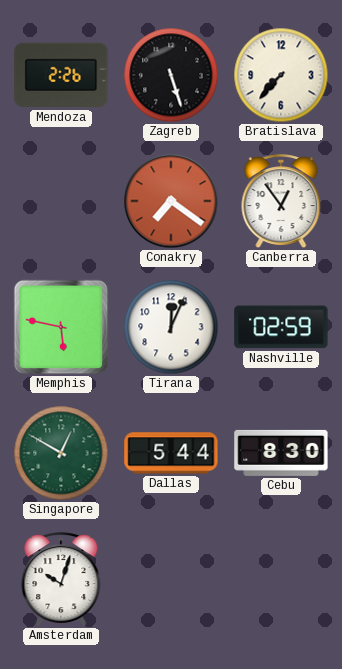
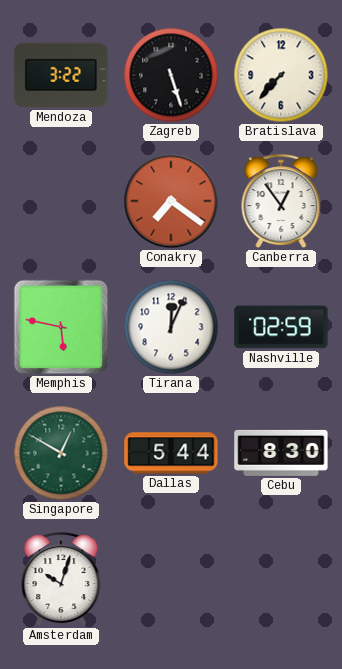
Mendoza: 2:26 -> 3:22 (61, 75)
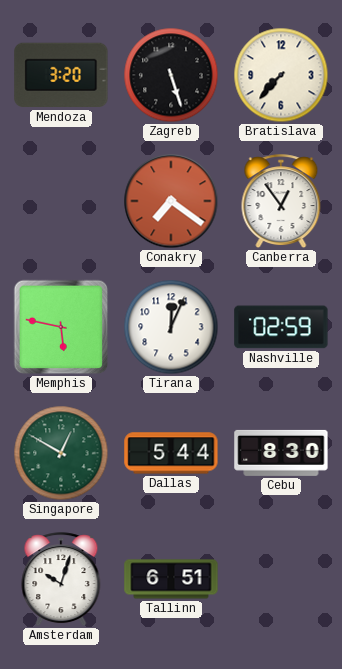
Mendoza: 3:22 -> 3:20 (61, 75)
Tallinn: none -> 6:51 (171, 579)
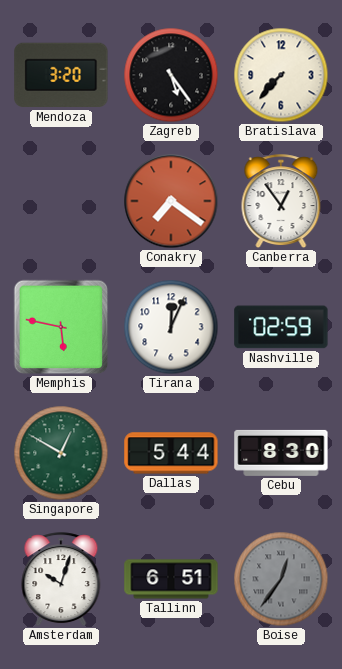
Zagreb: 5:27 -> 5:24 (171, 75)
Boise: none -> 12:36 (281, 579)
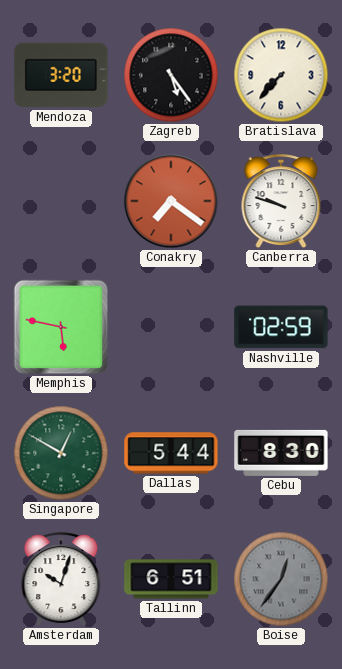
Canberra: 12:54 -> 9:48 (281, 202)
Tirana: 12:04 -> none (171, 327)
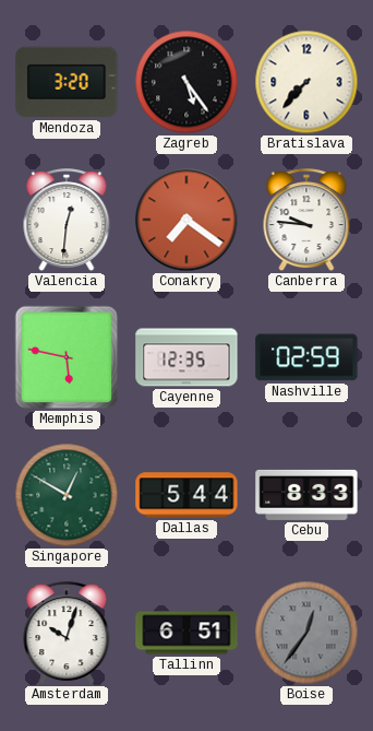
Valencia: none -> 12:31 (67, 221)
Canberra: 9:48 -> 9:46 (306, 221)
Cayenne: none -> 12:35 (186, 357)
Cebu: 8:30 -> 8:33 (306, 495)
